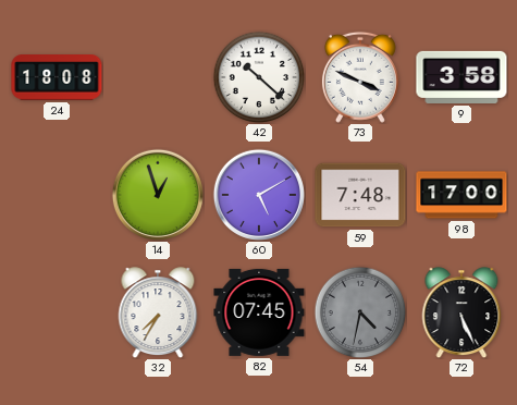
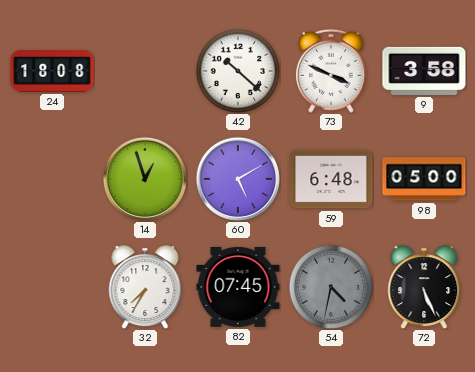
59: 7:48 -> 6:48 (331, 179)
98: 17:00 -> 05:00 (424, 179)
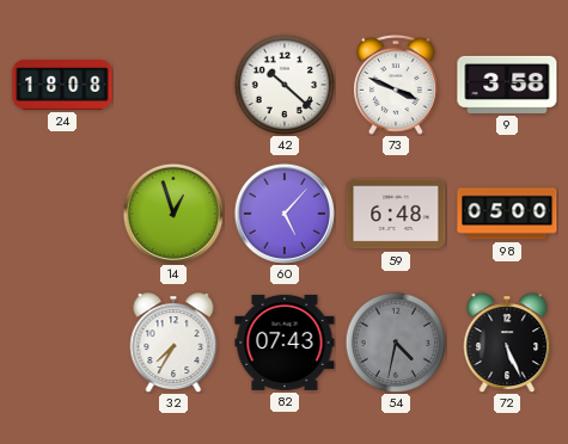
60: 5:10 -> 5:07 (285, 214)
82: 07:45 -> 07:43 (285, 343)
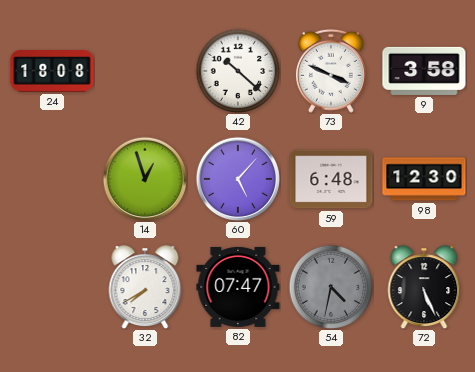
98: 05:00 -> 12:30 (424, 179)
32: 7:35 -> 7:40 (145, 287)
82: 07:43 -> 07:47 (238, 287)
